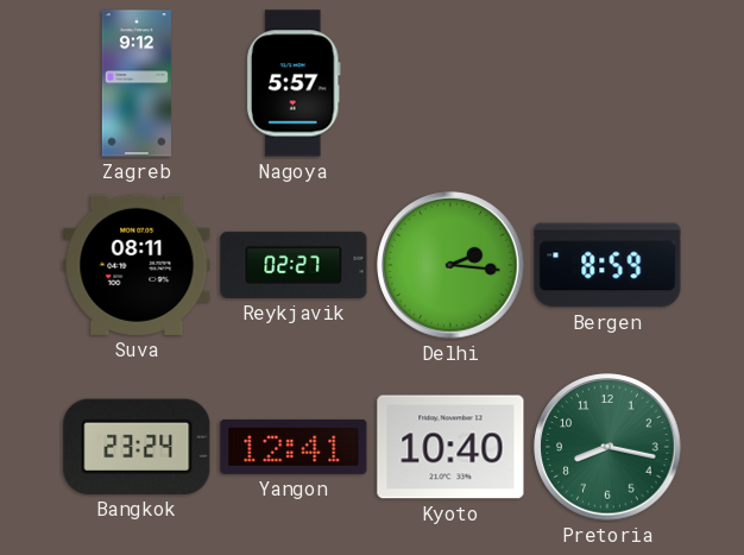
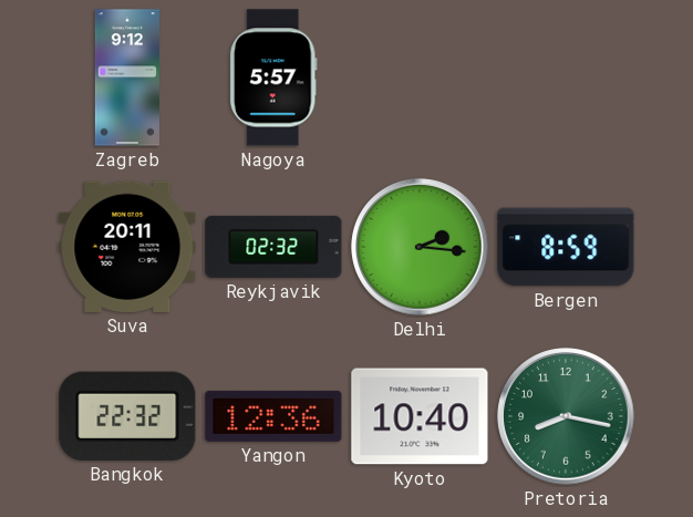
Suva: 08:11 -> 20:11 (127, 247)
Reykjavik: 02:27 -> 02:32 (273, 247)
Bangkok: 23:24 -> 22:32 (127, 416)
Yangon: 12:41 -> 12:36 (273, 416)
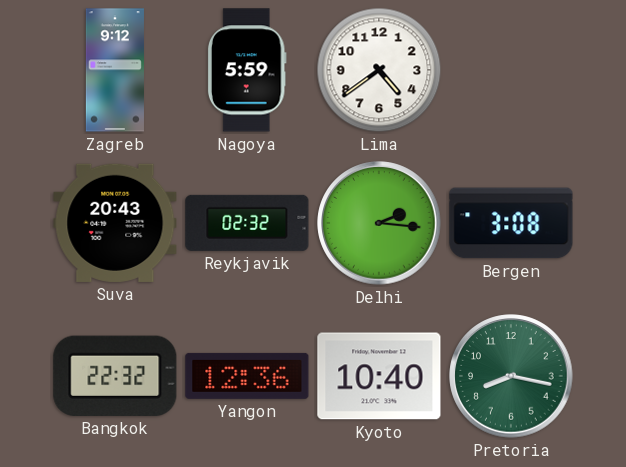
Nagoya: 5:57 -> 5:59 (247, 70)
Lima: none -> 4:39 (379, 70)
Suva: 20:11 -> 20:43 (115, 223)
Bergen: 8:59 -> 3:08 (511, 223)
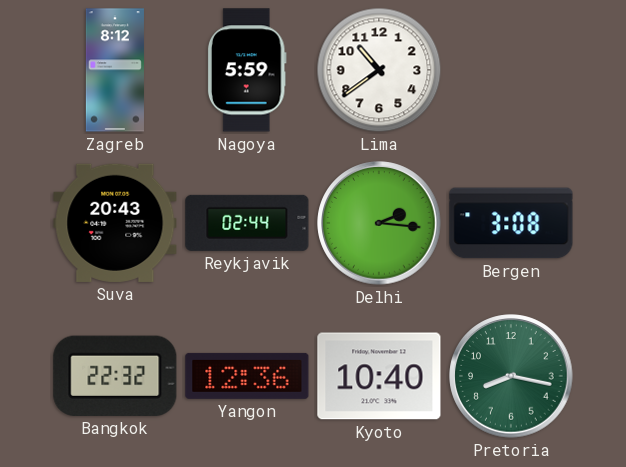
Zagreb: 9:12 -> 8:12 (115, 70)
Lima: 4:39 -> 10:39 (379, 70)
Reykjavik: 02:32 -> 02:44 (247, 223)
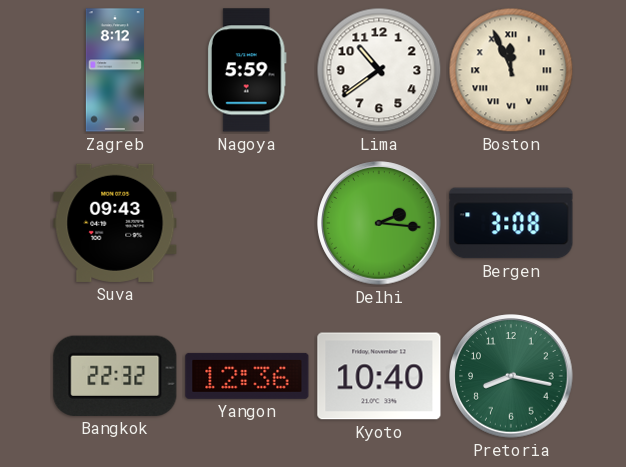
Boston: none -> 11:56 (511, 70)
Suva: 20:43 -> 09:43 (115, 223)
Reykjavik: 02:44 -> none (247, 223)
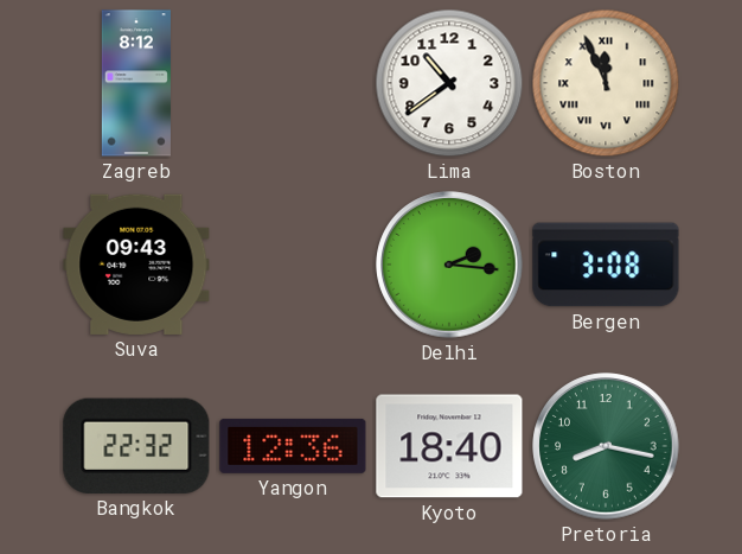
Nagoya: 5:59 -> none (247, 70)
Kyoto: 10:40 -> 18:40 (449, 446)
